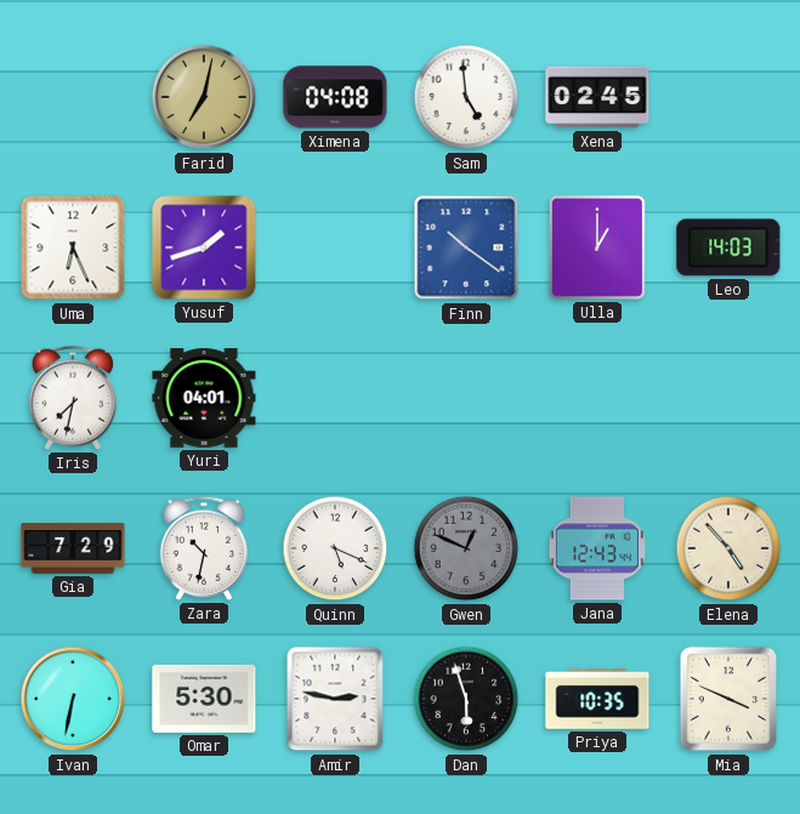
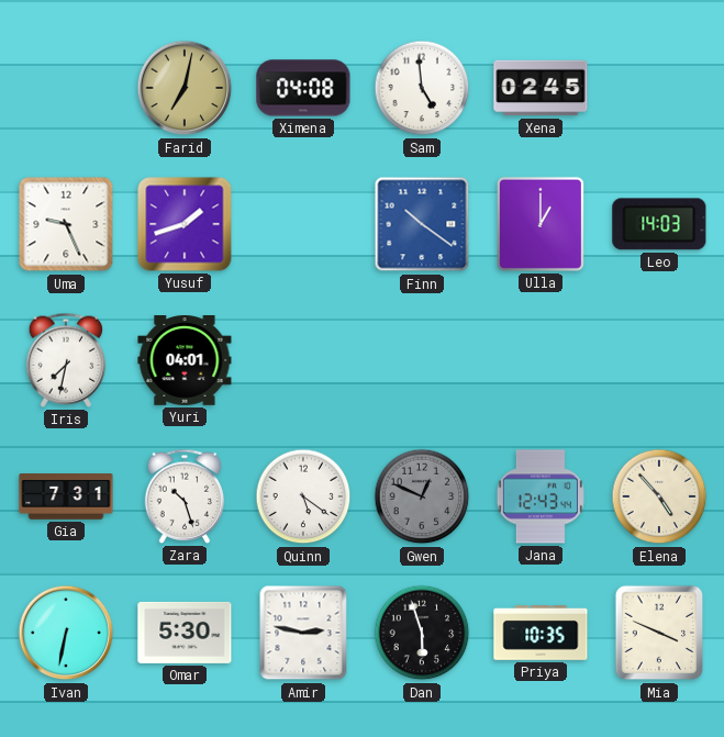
Uma: 6:26 -> 9:26 (66, 224)
Gia: 7:29 -> 7:31 (66, 496)
Zara: 10:32 -> 10:27 (185, 496)
Quinn: 5:19 -> 5:21 (303, 496)
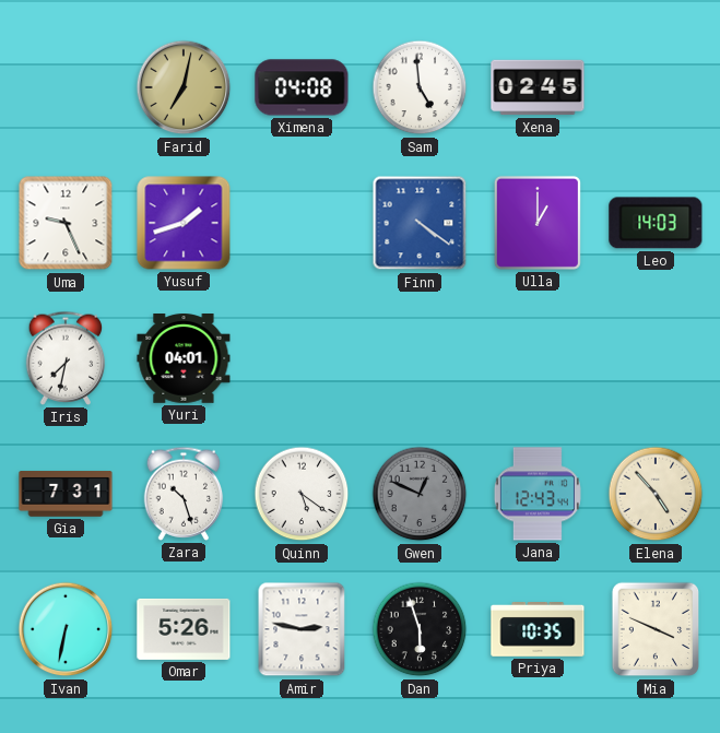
Finn: 10:21 -> 4:21 (420, 223)
Omar: 5:30 -> 5:26 (184, 629)
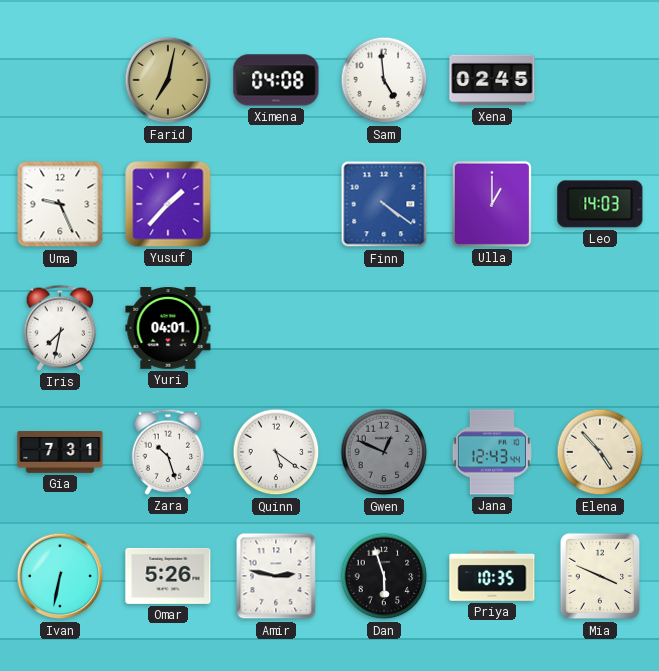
Yusuf: 1:42 -> 1:37 (168, 204)
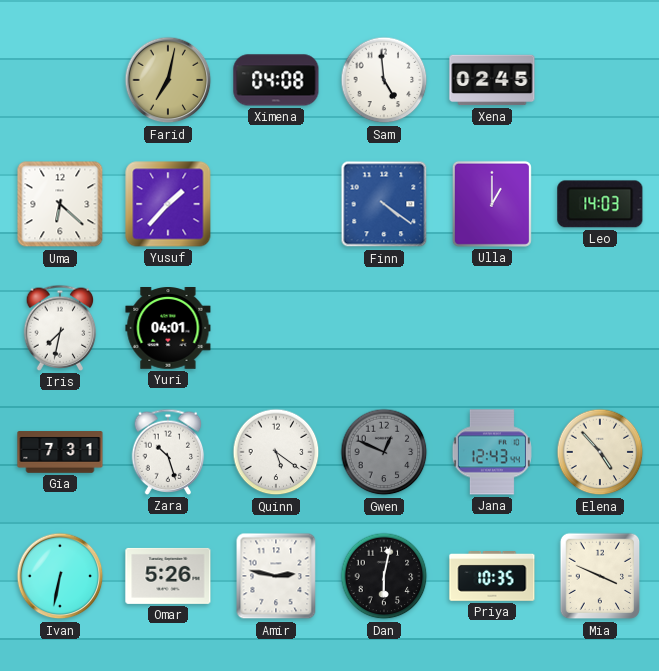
Uma: 9:26 -> 6:22 (60, 204)
Dan: 5:57 -> 6:02 (384, 576)
